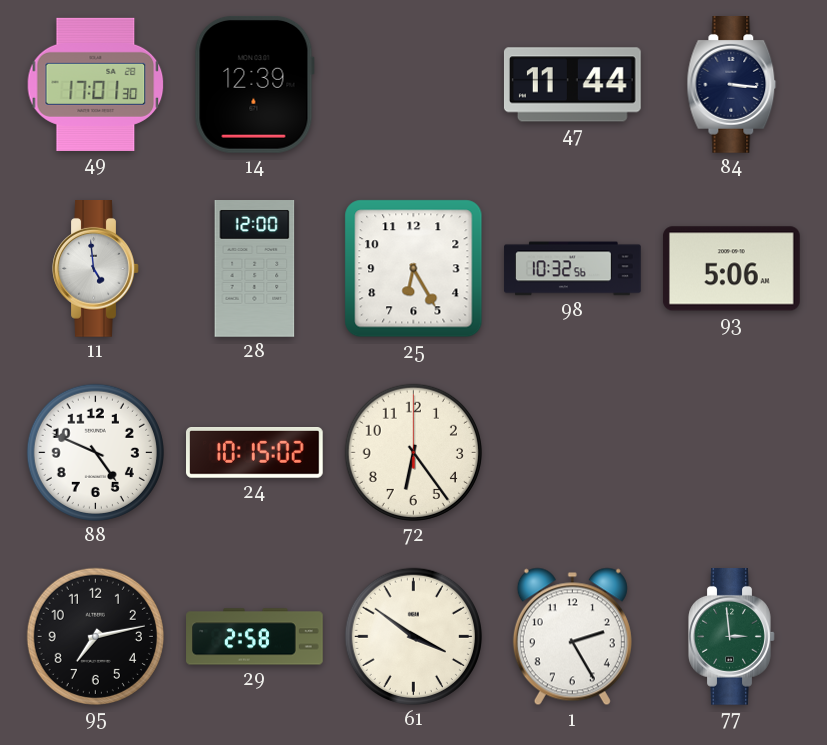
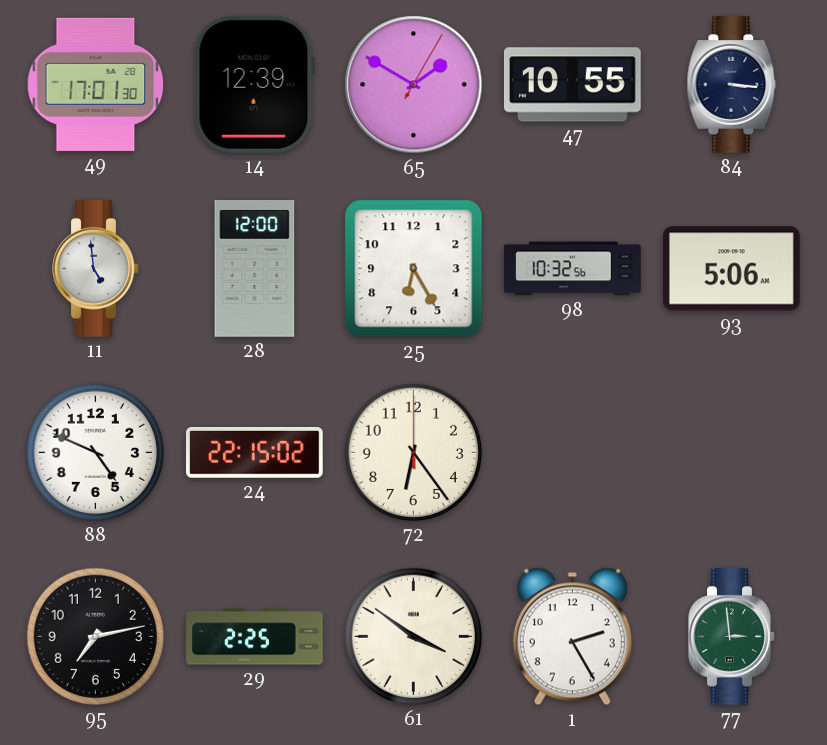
65: none -> 1:50 (414, 85)
47: 11:44 -> 10:55 (572, 85)
24: 10:15 -> 22:15 (255, 453)
29: 2:58 -> 2:25 (255, 637)
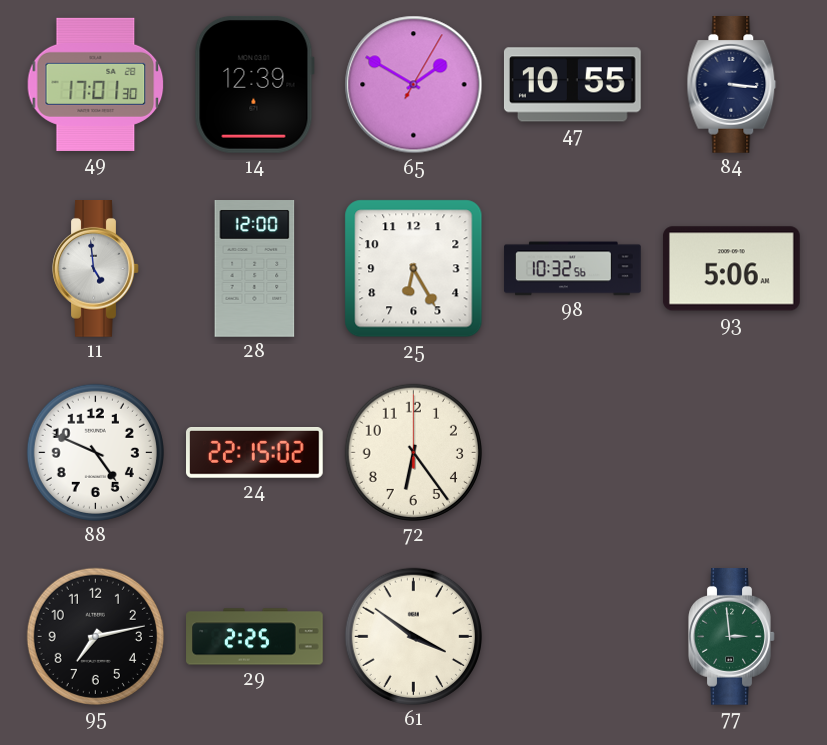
1: 2:25 -> none (572, 637)
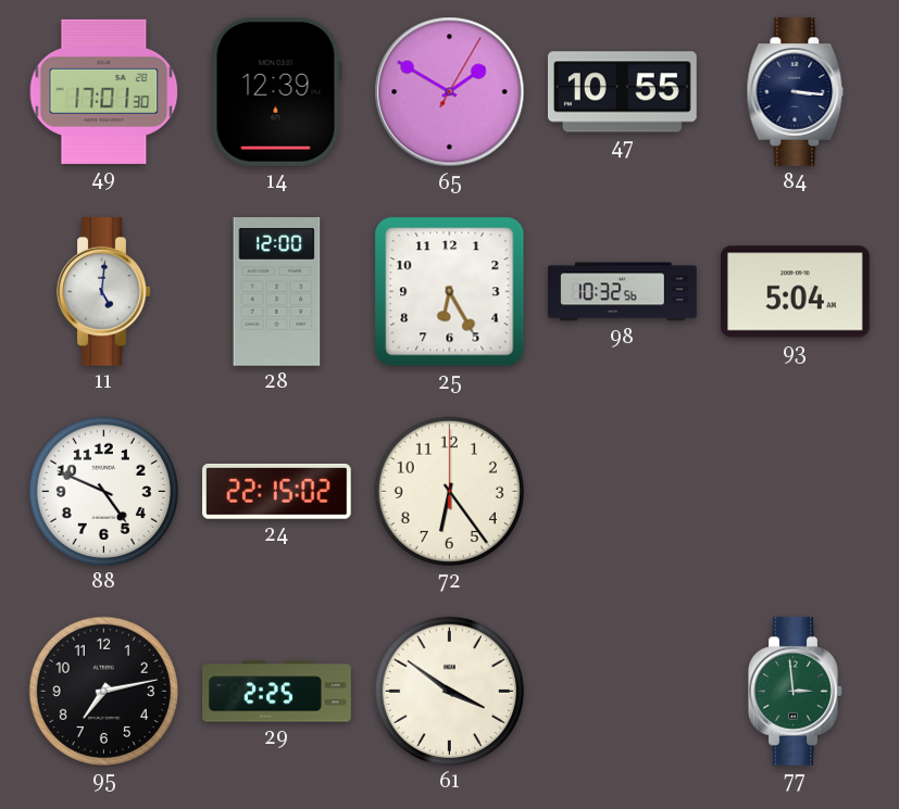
11: 4:59 -> 5:01 (104, 292)
93: 5:06 -> 5:04 (796, 292)
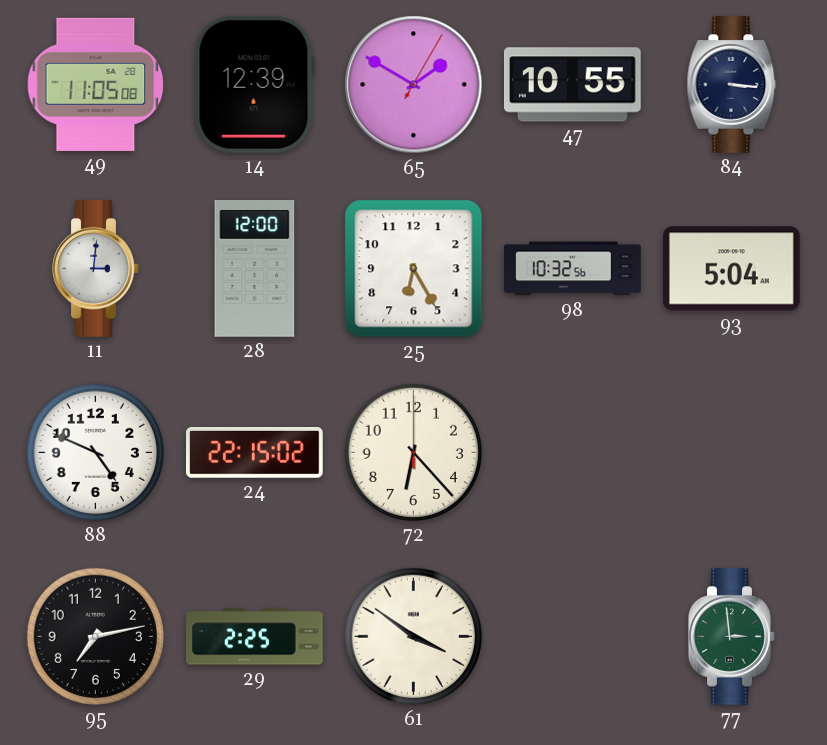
49: 17:01 -> 11:05 (96, 84)
11: 5:01 -> 3:01 (96, 269)
72: 6:24 -> 6:23 (413, 452)
